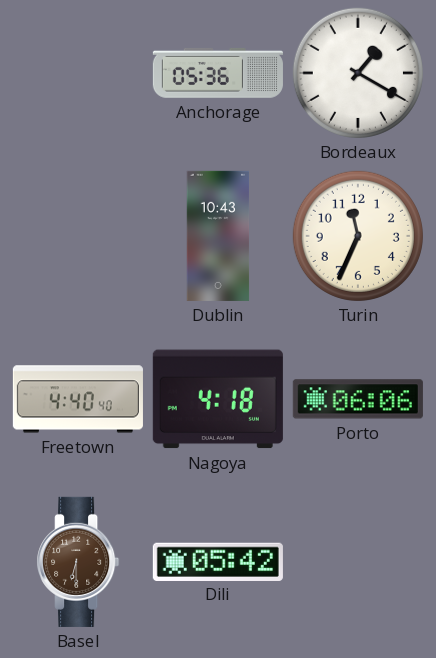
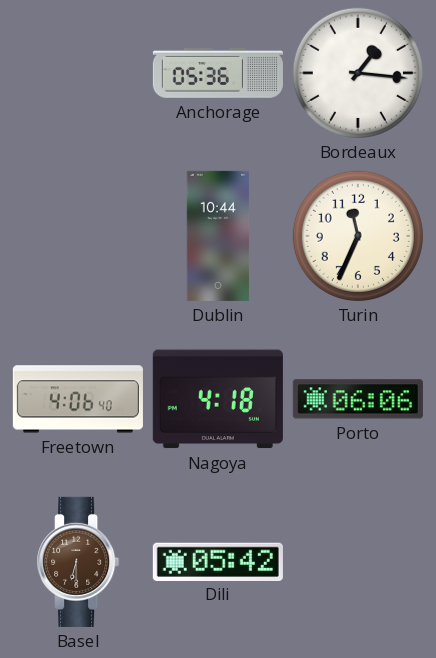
Bordeaux: 1:20 -> 1:16 (358, 73)
Dublin: 10:43 -> 10:44 (218, 236)
Freetown: 4:40 -> 4:06 (78, 399)
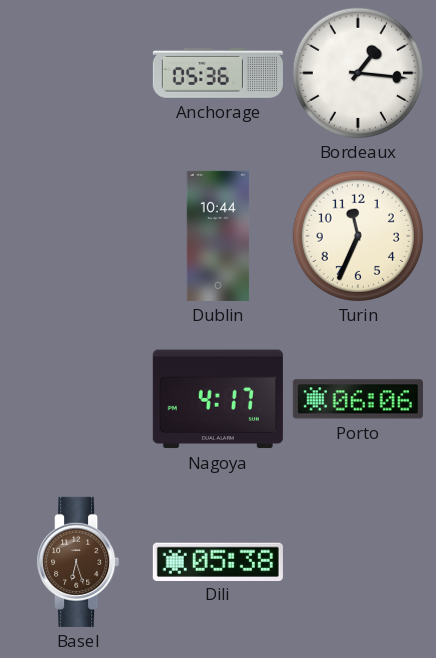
Freetown: 4:06 -> none (78, 399)
Nagoya: 4:18 -> 4:17 (218, 399)
Basel: 6:30 -> 6:27 (78, 562)
Dili: 05:42 -> 05:38 (218, 561)
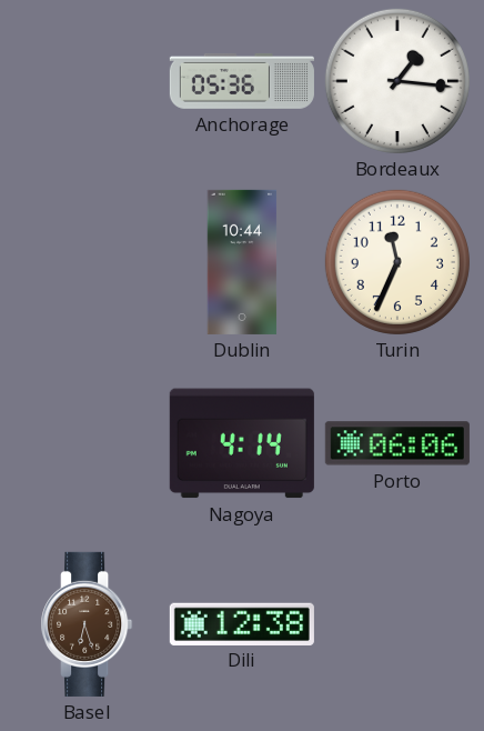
Nagoya: 4:17 -> 4:14 (242, 443)
Dili: 05:38 -> 12:38 (242, 623)
